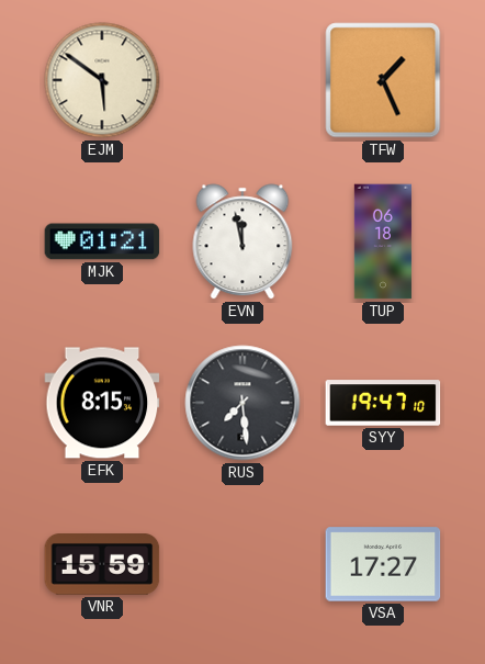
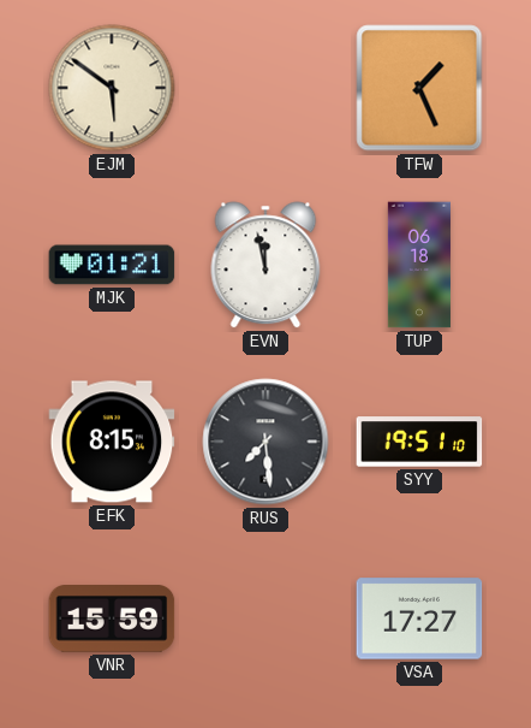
SYY: 19:47 -> 19:51 (419, 442)
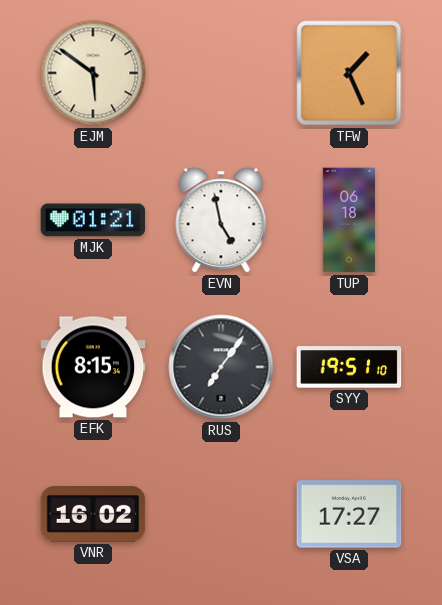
EVN: 11:58 -> 4:58 (221, 220)
RUS: 7:29 -> 7:06 (221, 367)
VNR: 15:59 -> 16:02 (93, 515)
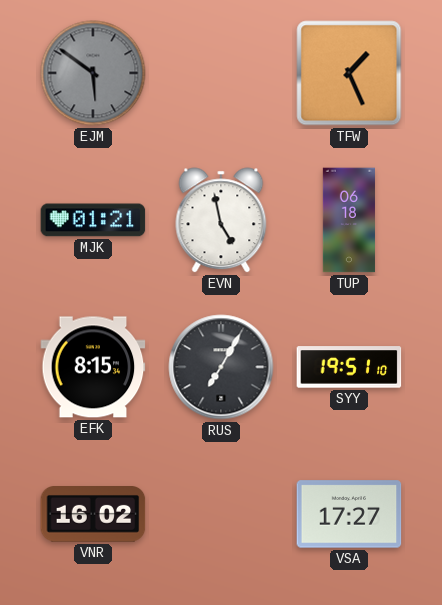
EJM dial: cream -> grey (93, 73)
RUS: 7:06 -> 7:05 (221, 367)
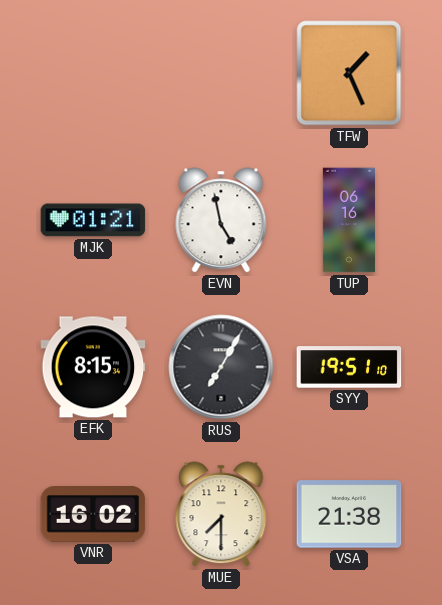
EJM: 5:51 -> none (93, 73)
TUP: 06:18 -> 06:16 (348, 220)
MUE: none -> 7:30 (221, 514)
VSA: 17:27 -> 21:38 (349, 514)
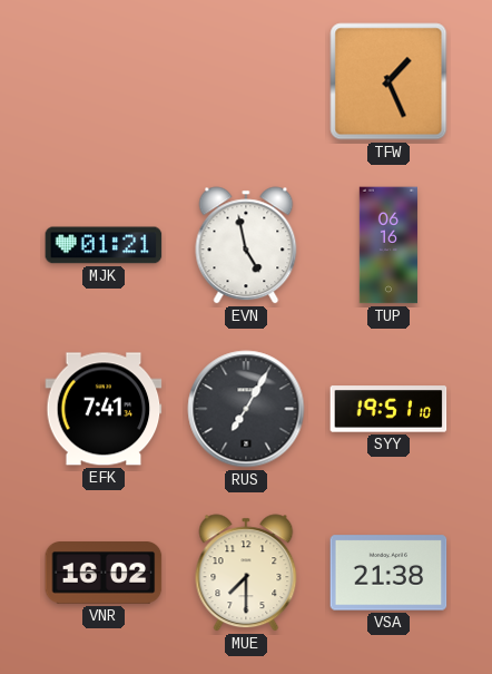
EFK: 8:15 -> 7:41 (104, 409)
